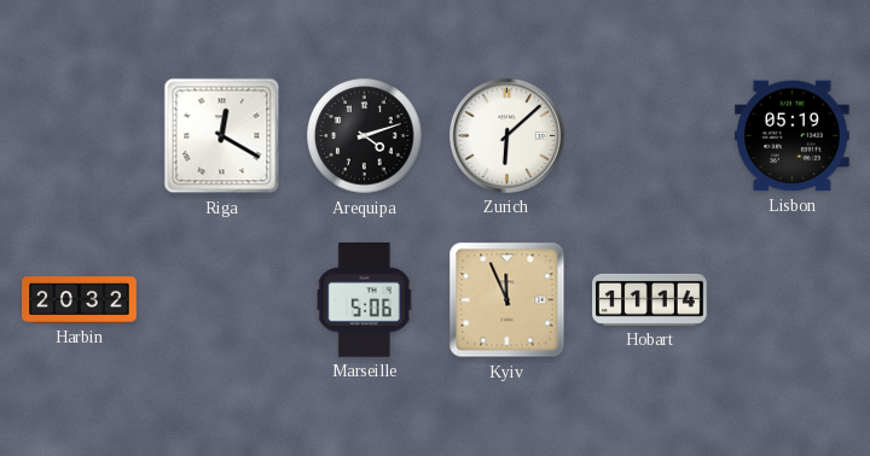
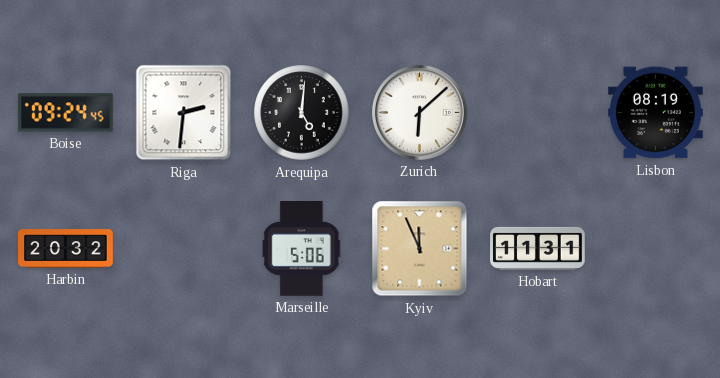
Boise: none -> 09:24 (65, 113)
Riga: 12:20 -> 2:31 (184, 113)
Arequipa: 4:12 -> 5:01 (302, 113)
Lisbon: 05:19 -> 08:19 (656, 113)
Hobart: 11:14 -> 11:31 (538, 248)
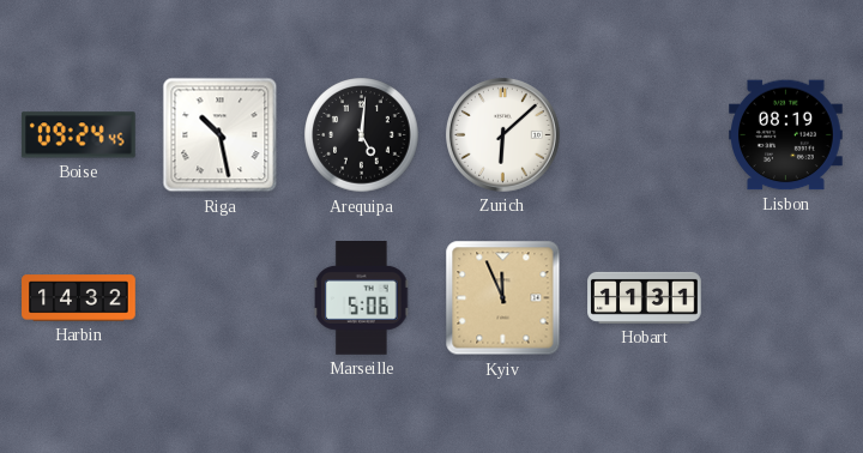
Riga: 2:31 -> 10:28 (221, 135)
Harbin: 20:32 -> 14:32 (79, 298)
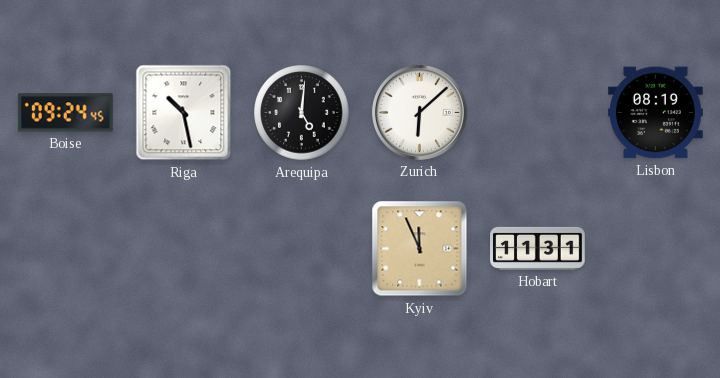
Harbin: 14:32 -> none (79, 298)
Marseille: 5:06 -> none (363, 298)
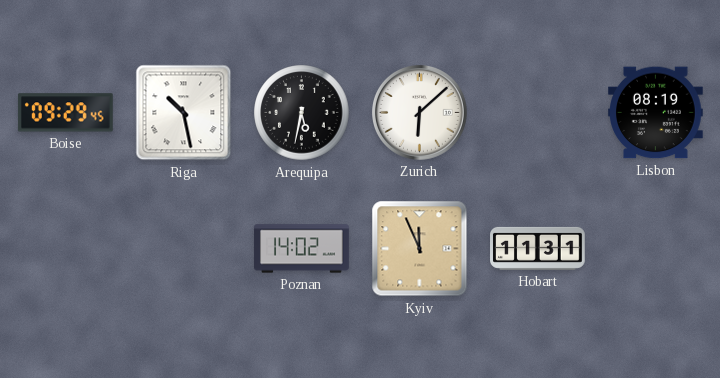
Boise: 09:24 -> 09:29 (65, 113)
Arequipa: 5:01 -> 5:32 (302, 113)
Poznan: none -> 14:02 (302, 249)
